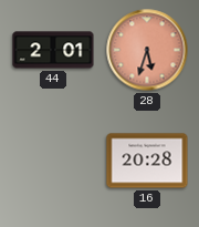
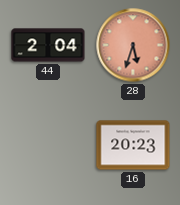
44: 2:01 -> 2:04 (48, 45)
16: 20:28 -> 20:23 (133, 145)
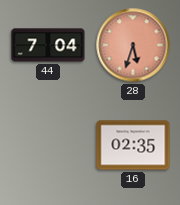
44: 2:04 -> 7:04 (48, 45)
16: 20:23 -> 02:35 (133, 145)
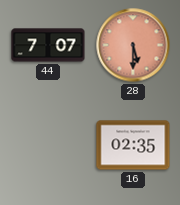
44: 7:04 -> 7:07 (48, 45)
28: 5:33 -> 5:30 (133, 45)
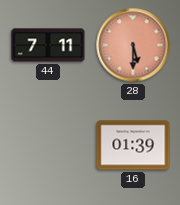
44: 7:07 -> 7:11 (48, 45)
16: 02:35 -> 01:39 (133, 145)
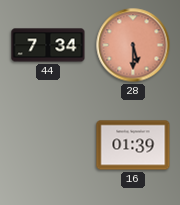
44: 7:11 -> 7:34 (48, 45)
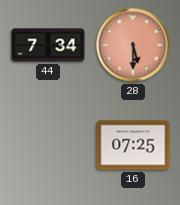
16: 01:39 -> 07:25 (133, 145)
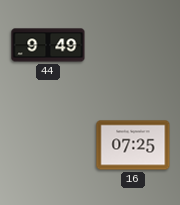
44: 7:34 -> 9:49 (48, 45)
28: 5:30 -> none (133, 45)
